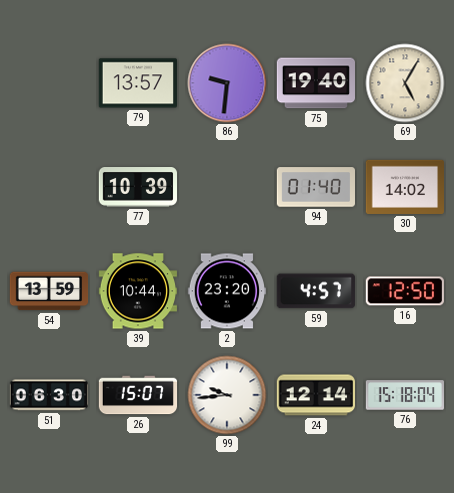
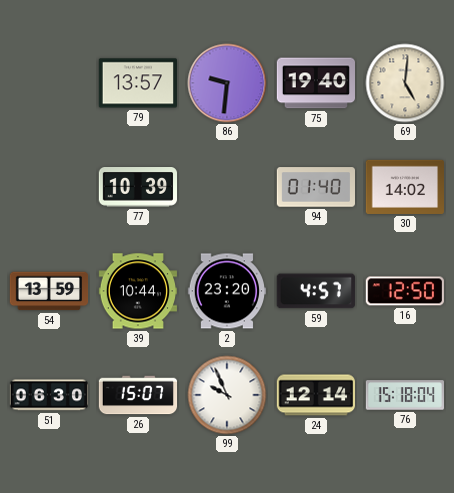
69: 5:05 -> 5:01 (405, 83)
99: 9:44 -> 9:56 (227, 395)
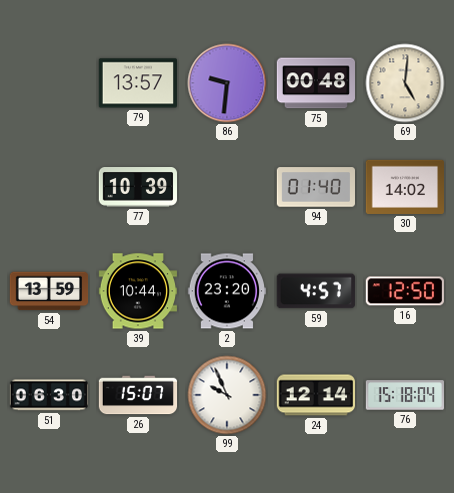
75: 19:40 -> 00:48 (315, 83)
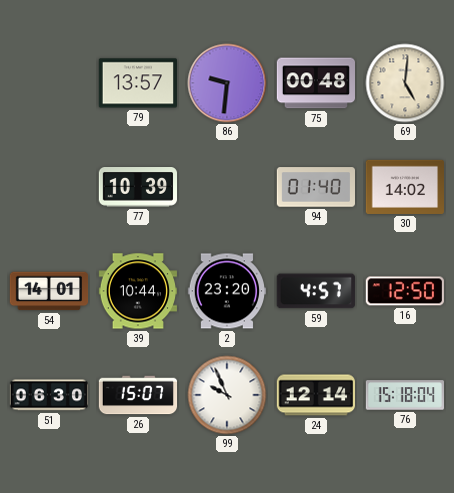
54: 13:59 -> 14:01 (49, 291)
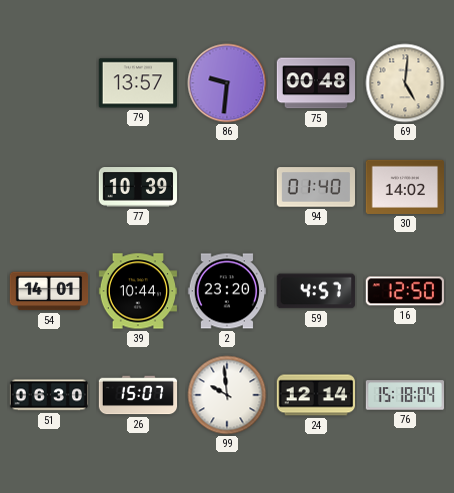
99: 9:56 -> 9:59 (227, 395)
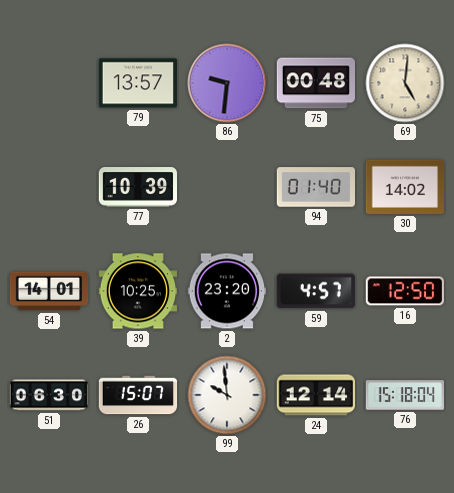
39: 10:44 -> 10:25 (137, 291)
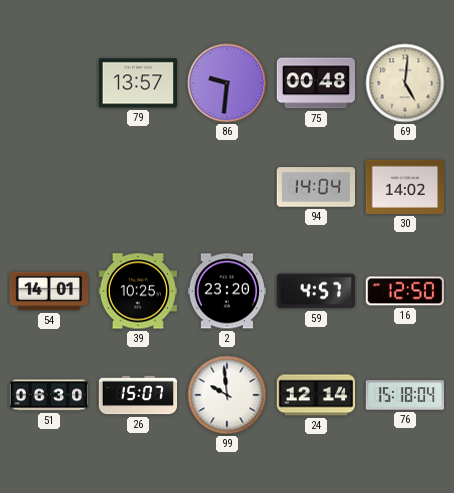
77: 10:39 -> none (138, 187)
94: 01:40 -> 14:04 (316, 187)
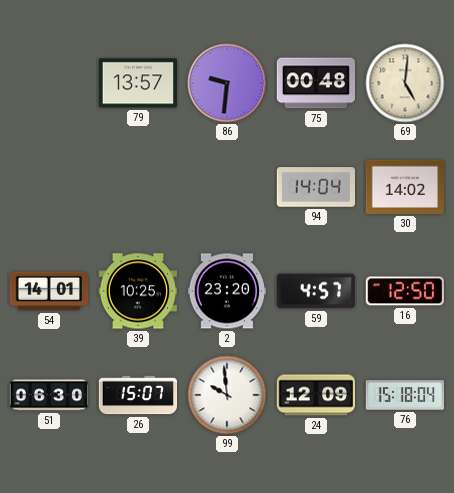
24: 12:14 -> 12:09 (315, 395)
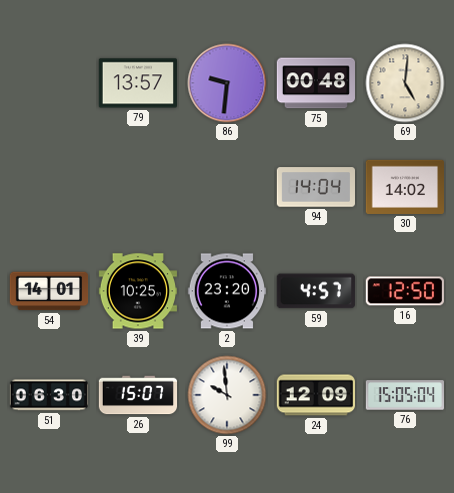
76: 15:18 -> 15:05 (405, 395)
